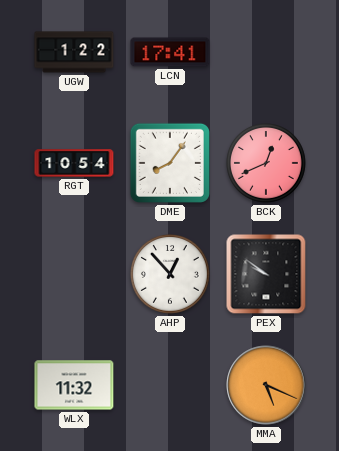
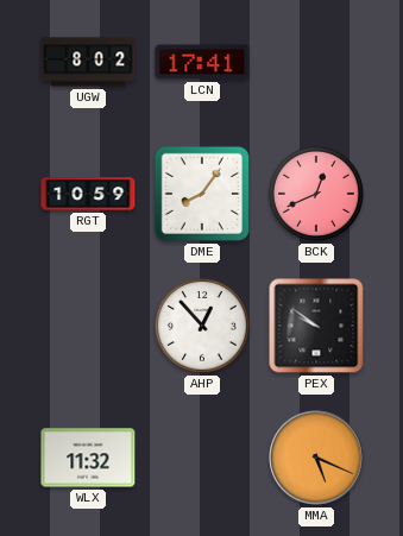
UGW: 1:22 -> 8:02 (88, 62)
RGT: 10:54 -> 10:59 (88, 194)
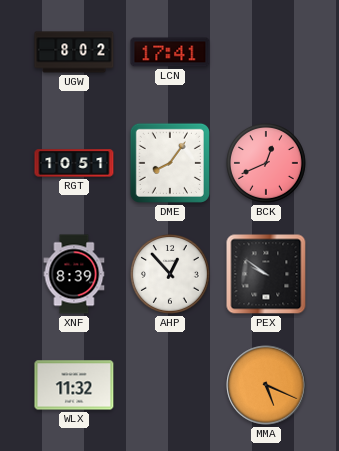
RGT: 10:59 -> 10:51 (74, 163)
XNF: none -> 8:39 (74, 274)
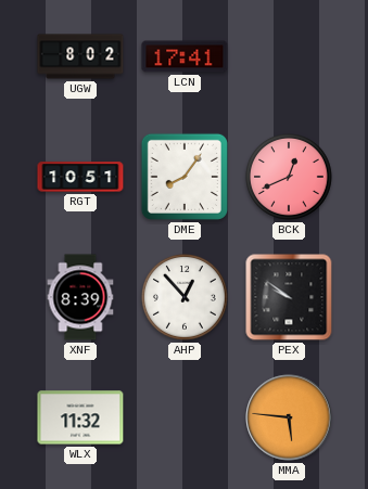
MMA: 5:19 -> 5:46 (289, 417)
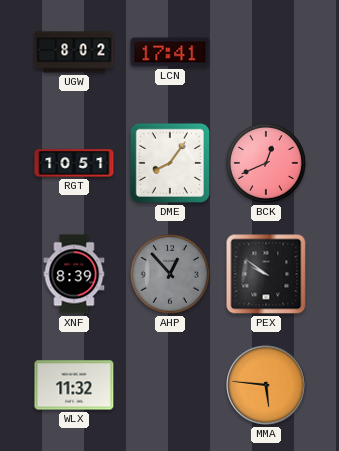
AHP dial: white -> grey (171, 275)
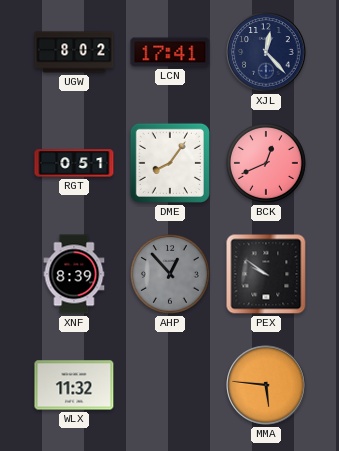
XJL: none -> 12:23 (266, 52)
RGT: 10:51 -> 0:51 (74, 163)
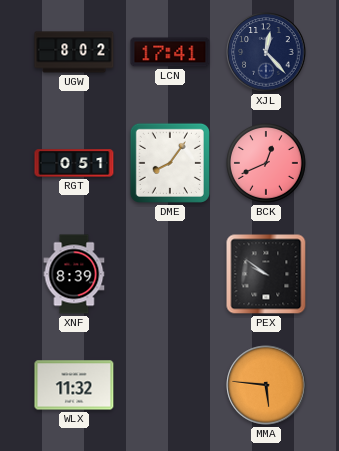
AHP: 12:53 -> none (171, 275)
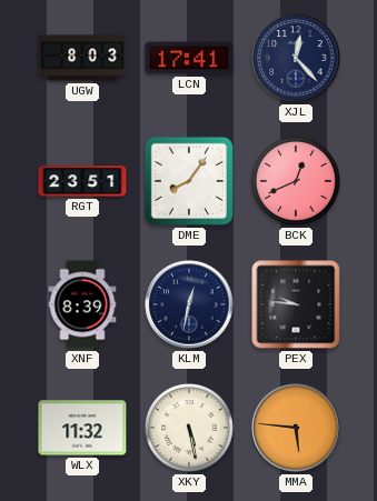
UGW: 8:02 -> 8:03 (82, 58)
RGT: 0:51 -> 23:51 (82, 181)
KLM: none -> 12:32 (189, 304)
PEX: 9:51 -> 9:46 (296, 304)
XKY: none -> 5:28 (190, 429)
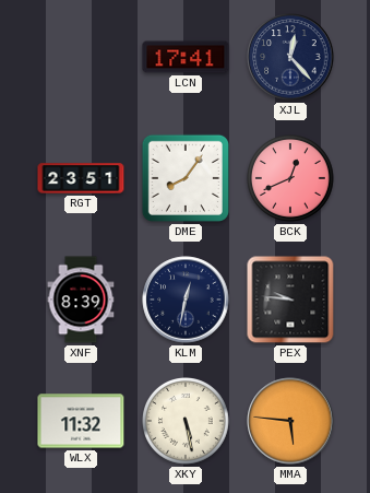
UGW: 8:03 -> none (82, 58)
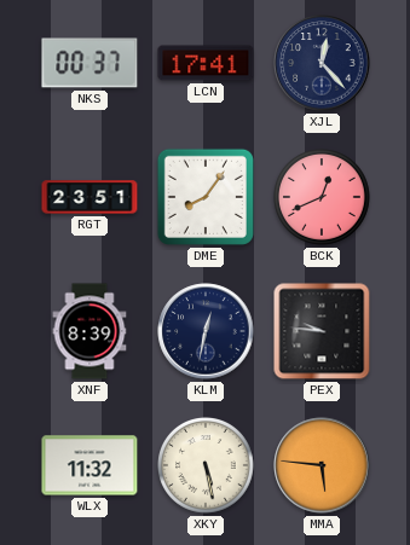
NKS: none -> 00:37 (89, 63)
